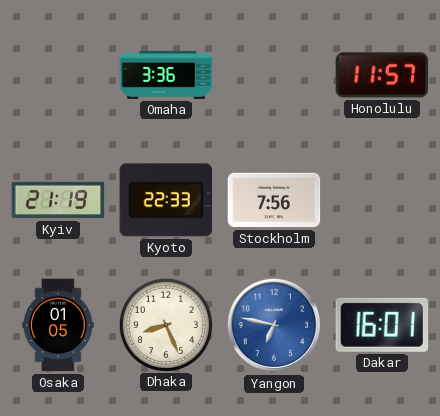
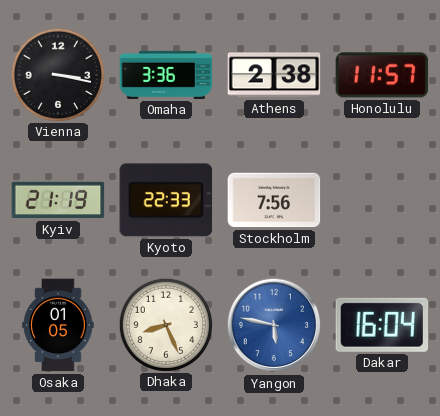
Vienna: none -> 3:17 (57, 74)
Athens: none -> 2:38 (274, 75)
Yangon: 6:47 -> 5:47 (274, 325)
Dakar: 16:01 -> 16:04 (382, 325)
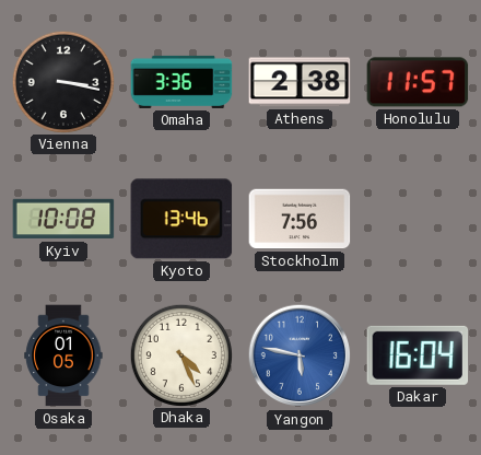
Kyiv: 21:19 -> 10:08 (63, 219)
Kyoto: 22:33 -> 13:46 (181, 219)
Dhaka: 8:26 -> 4:26 (180, 354)
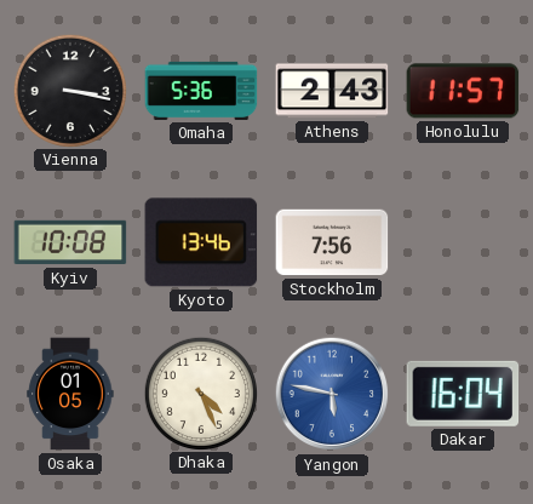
Omaha: 3:36 -> 5:36 (201, 91)
Athens: 2:38 -> 2:43 (332, 91)
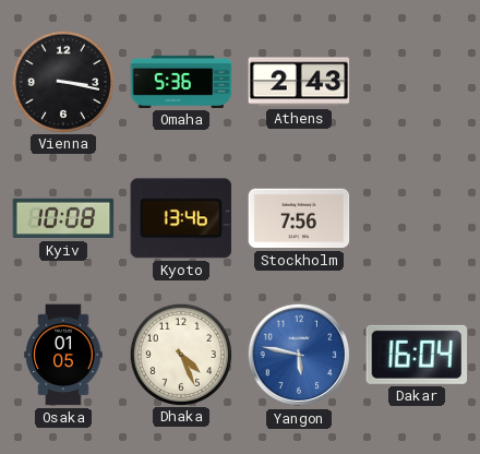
Honolulu: 11:57 -> none (463, 91)
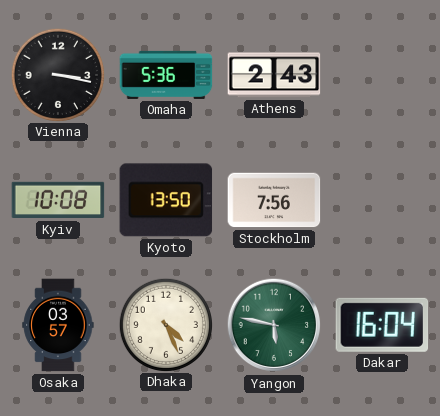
Kyoto: 13:46 -> 13:50 (166, 200)
Osaka: 01:05 -> 03:57 (58, 325)
Yangon dial: blue -> green (274, 325)
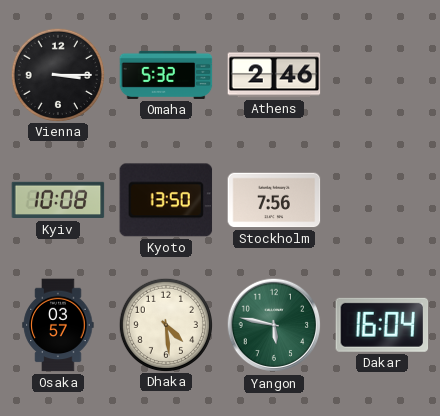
Vienna: 3:17 -> 3:15 (57, 74)
Omaha: 5:36 -> 5:32 (166, 75)
Athens: 2:43 -> 2:46 (274, 75)
Dhaka: 4:26 -> 4:29 (165, 324)
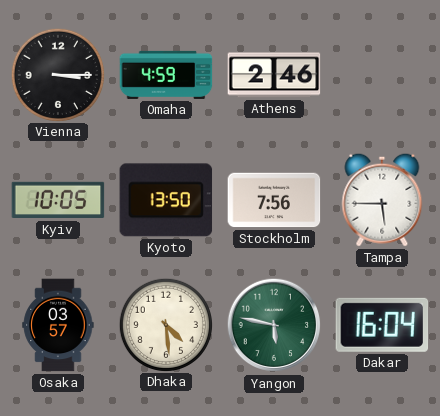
Omaha: 5:32 -> 4:59 (166, 75)
Kyiv: 10:08 -> 10:05 (58, 200)
Tampa: none -> 5:45 (382, 200)
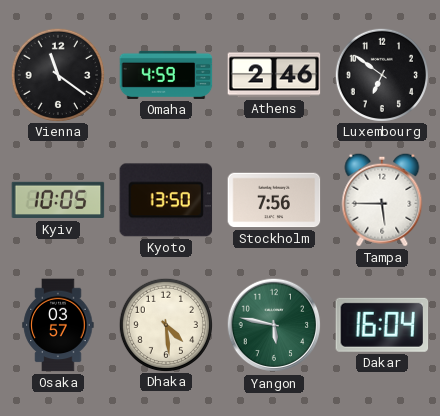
Vienna: 3:15 -> 11:21 (57, 74)
Luxembourg: none -> 6:51 (381, 74)
